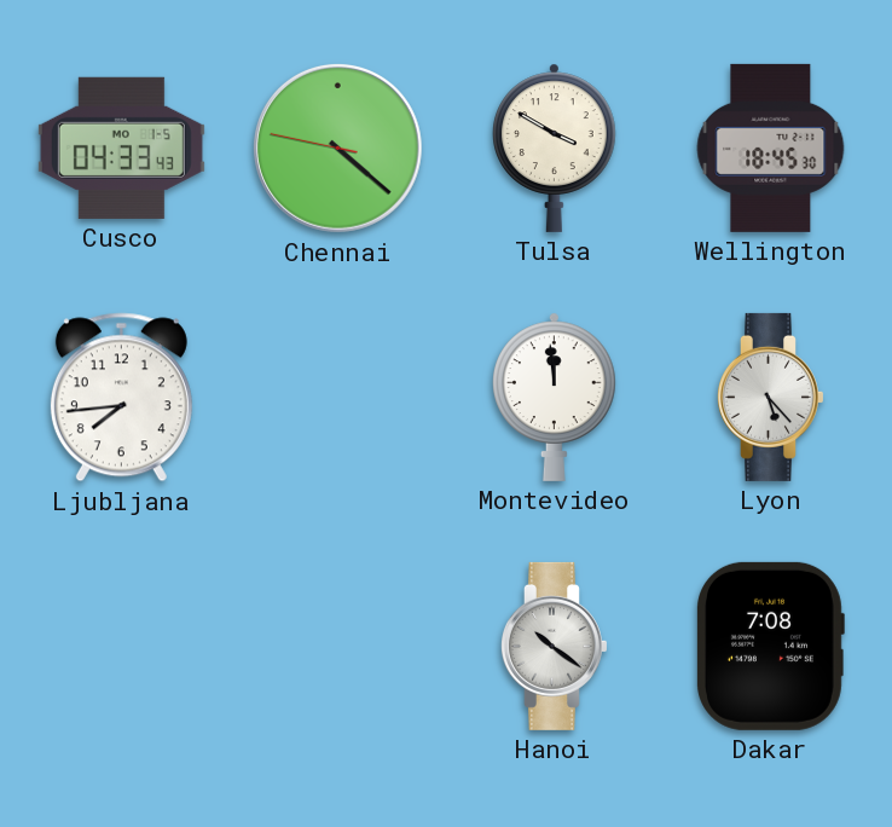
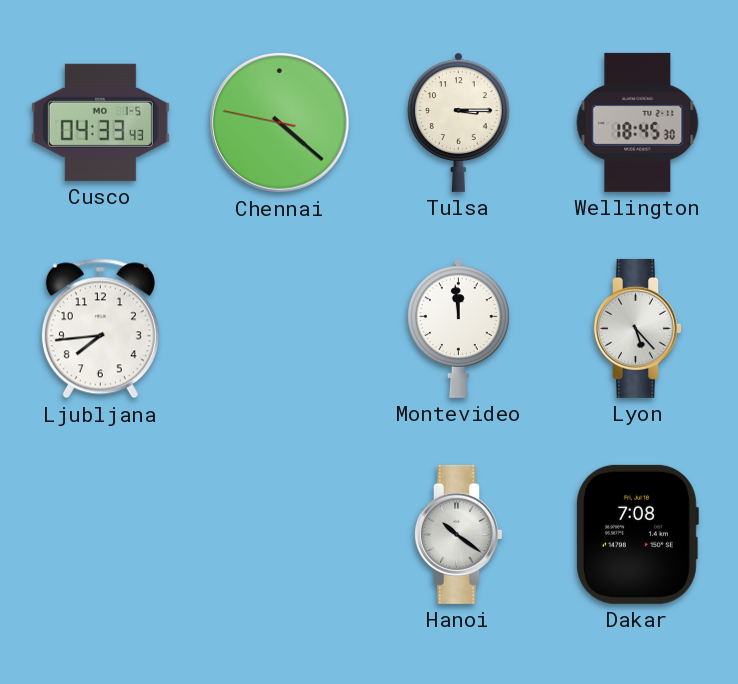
Tulsa: 3:50 -> 3:15 (459, 122)
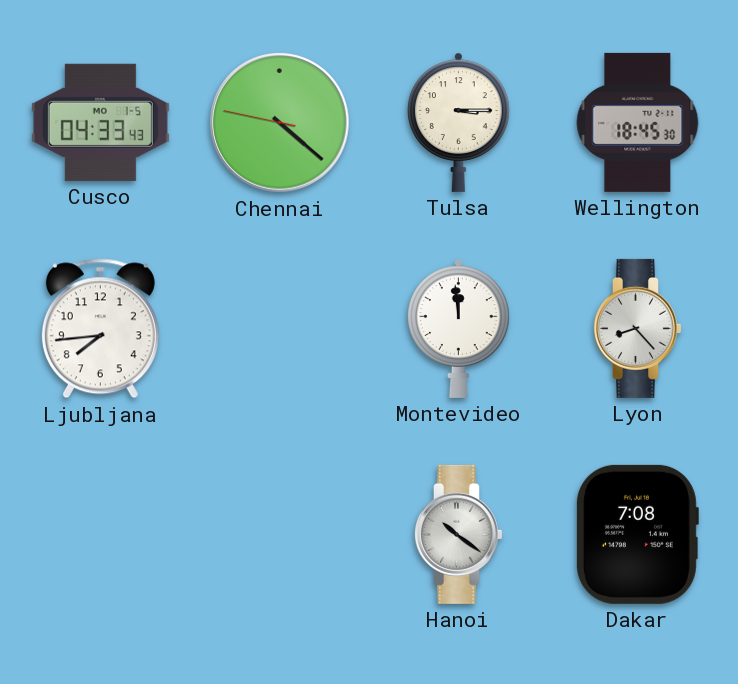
Lyon: 5:23 -> 8:23 (637, 328)
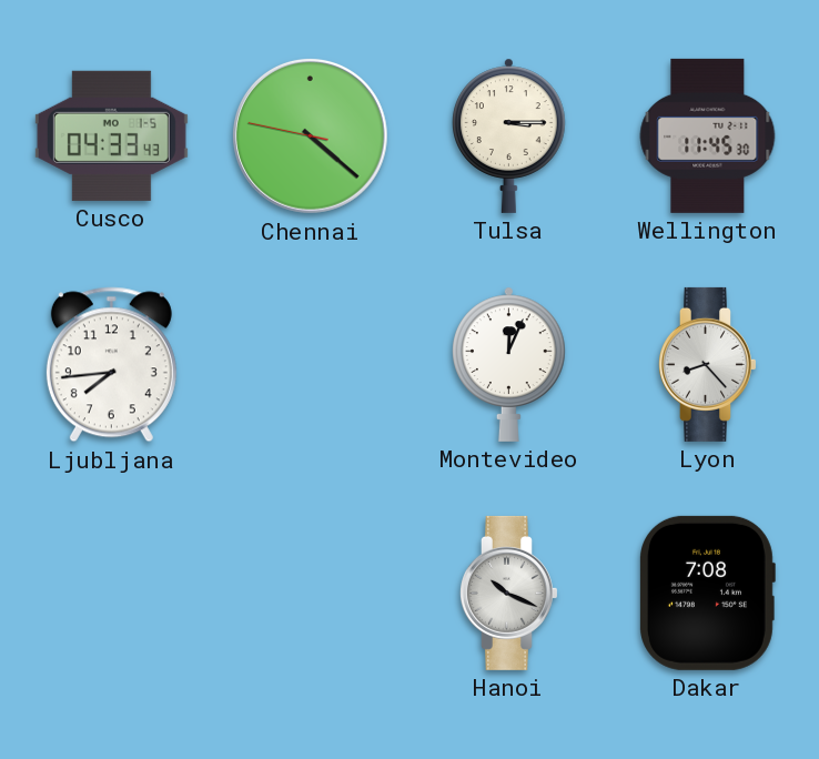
Wellington: 18:45 -> 11:45 (708, 135)
Montevideo: 11:59 -> 12:04 (509, 364)
Hanoi: 10:21 -> 10:19 (508, 593)
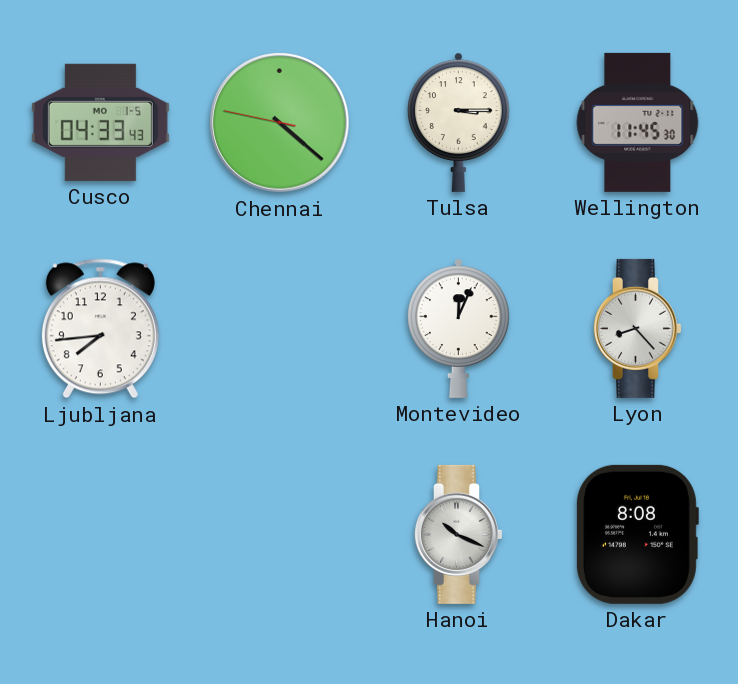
Dakar: 7:08 -> 8:08 (638, 534)
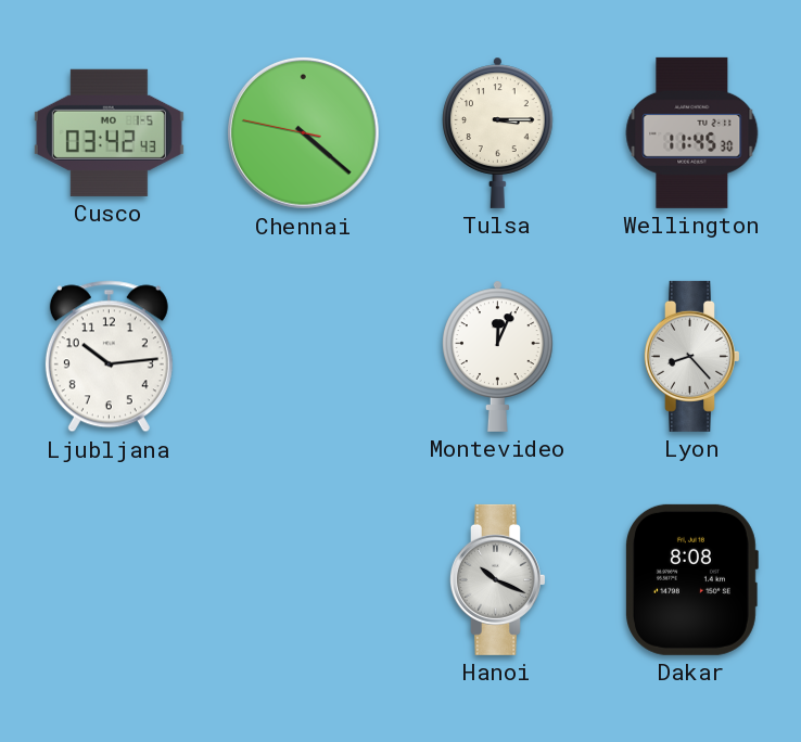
Cusco: 04:33 -> 03:42 (109, 132)
Ljubljana: 7:44 -> 10:14 (109, 357)
